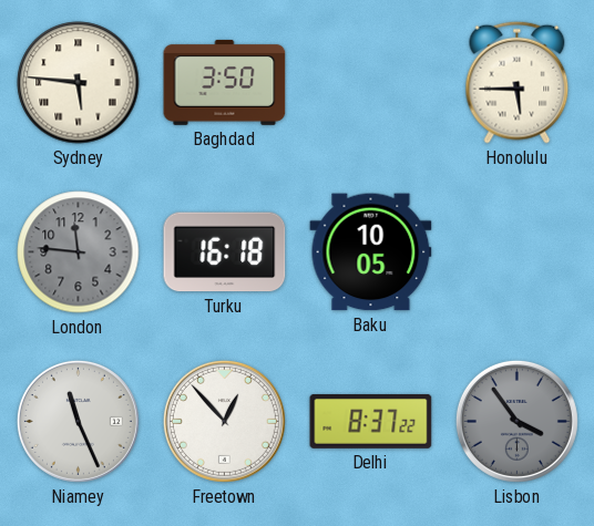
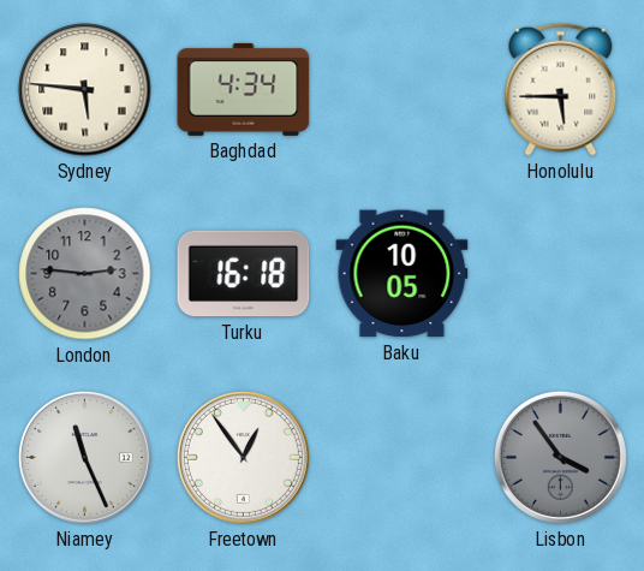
Baghdad: 3:50 -> 4:34 (244, 89)
London: 11:46 -> 2:46 (85, 274)
Freetown: 12:53 -> 12:54 (243, 457)
Delhi: 8:37 -> none (371, 421)
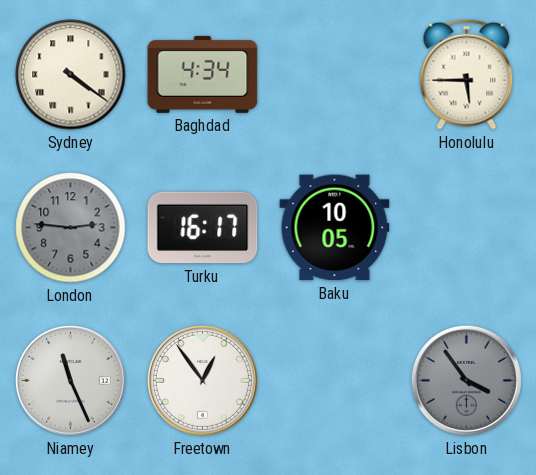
Sydney: 5:46 -> 4:21 (71, 75)
Turku: 16:18 -> 16:17 (203, 228)
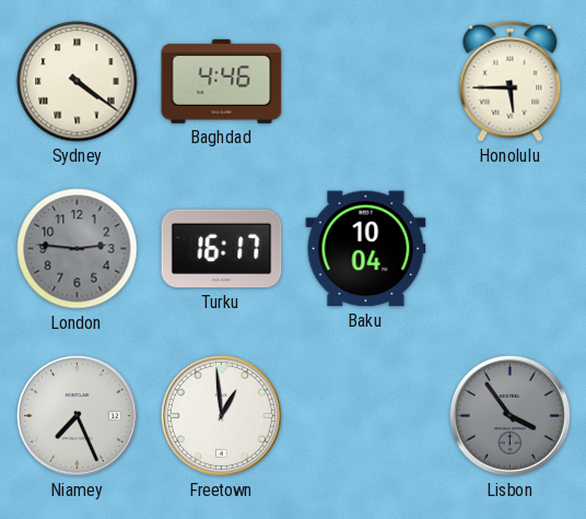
Baghdad: 4:34 -> 4:46 (222, 81)
Baku: 10:05 -> 10:04 (366, 249)
Niamey: 11:26 -> 7:26 (77, 415)
Freetown: 12:54 -> 12:59 (221, 415)
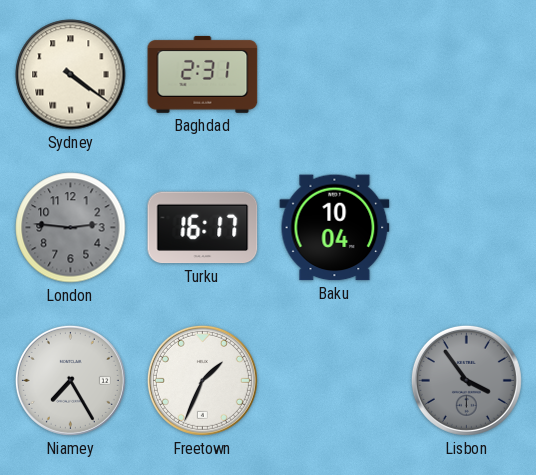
Baghdad: 4:46 -> 2:31 (203, 74)
Honolulu: 5:45 -> none (511, 81)
Niamey: 7:26 -> 7:25 (70, 380)
Freetown: 12:59 -> 1:34 (202, 380)
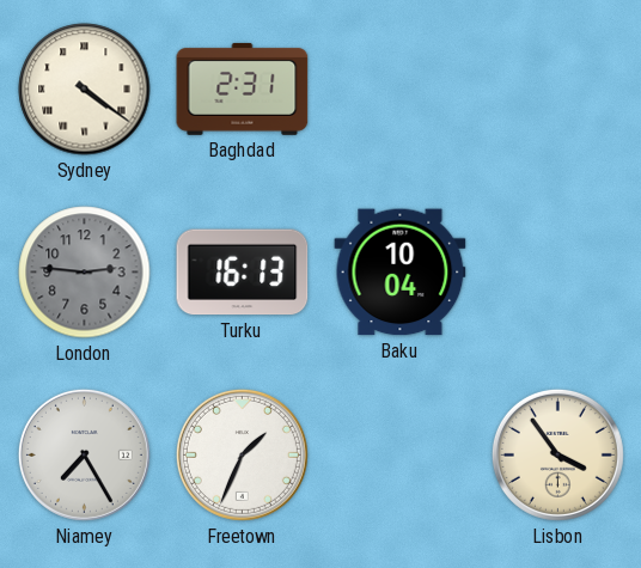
Turku: 16:17 -> 16:13 (243, 273)
Lisbon dial: grey -> cream (557, 454)
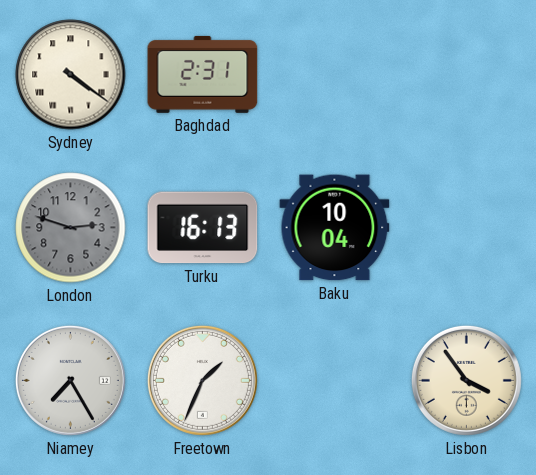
London: 2:46 -> 2:48 (71, 228)
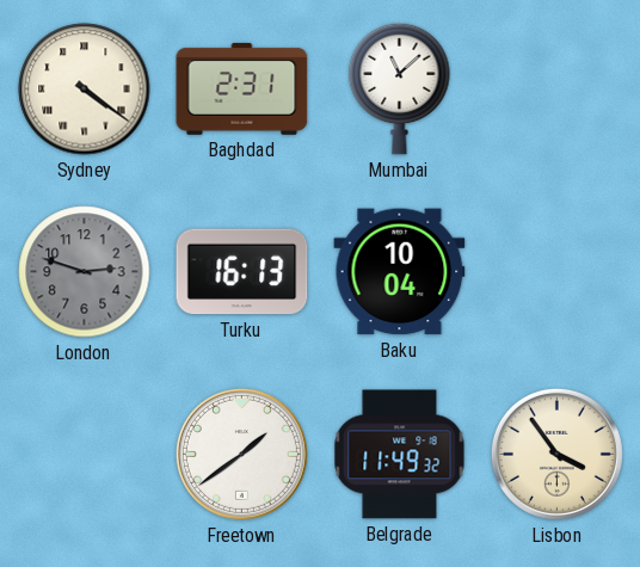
Mumbai: none -> 11:08 (400, 88)
Niamey: 7:25 -> none (70, 380)
Freetown: 1:34 -> 1:39 (241, 454)
Belgrade: none -> 11:49 (400, 455)
